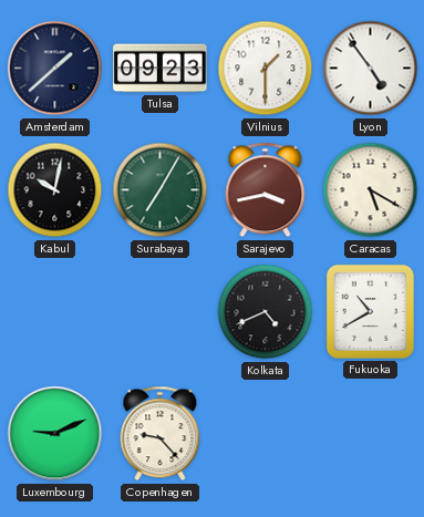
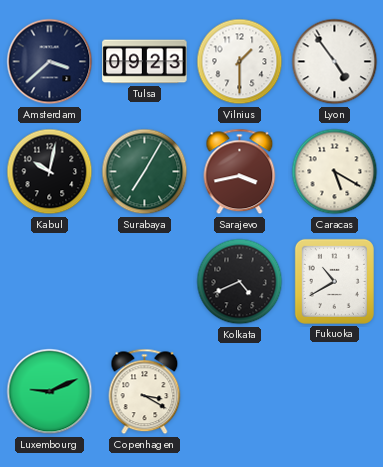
Amsterdam: 1:38 -> 3:38 (50, 62)
Copenhagen: 9:23 -> 3:20 (145, 392)
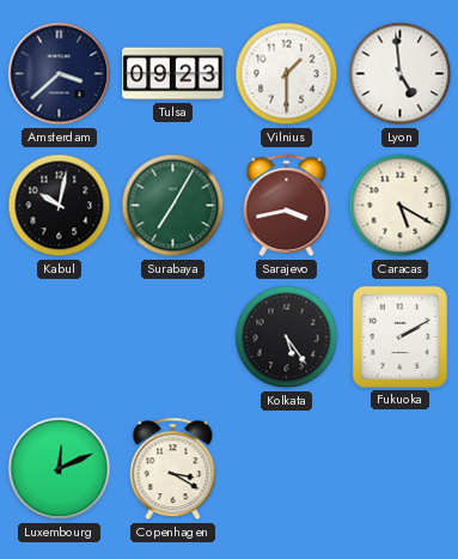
Lyon: 4:54 -> 4:59 (401, 74)
Kolkata: 4:41 -> 5:24 (287, 338)
Fukuoka: 10:40 -> 2:10 (399, 336)
Luxembourg: 9:11 -> 12:11 (60, 469)
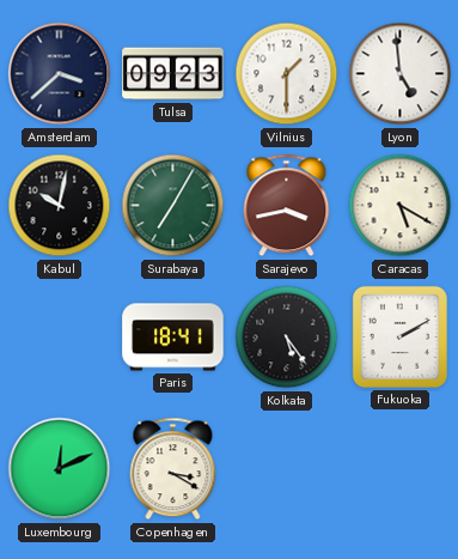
Paris: none -> 18:41 (173, 338)
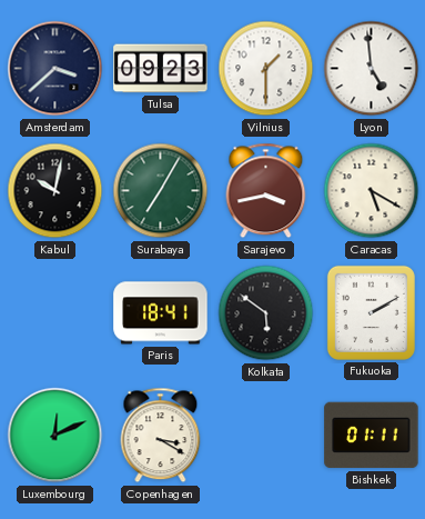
Kolkata: 5:24 -> 5:51 (266, 313)
Bishkek: none -> 01:11 (372, 436)
